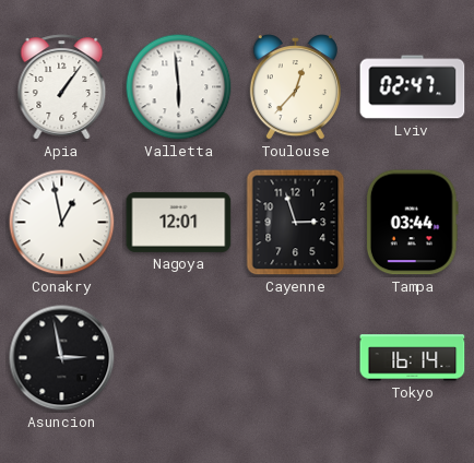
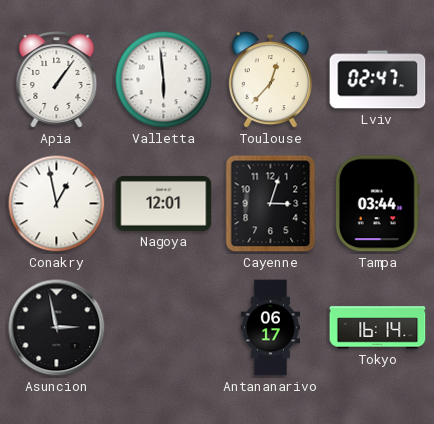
Cayenne: 2:57 -> 3:03 (271, 204)
Antananarivo: none -> 06:17 (271, 328)
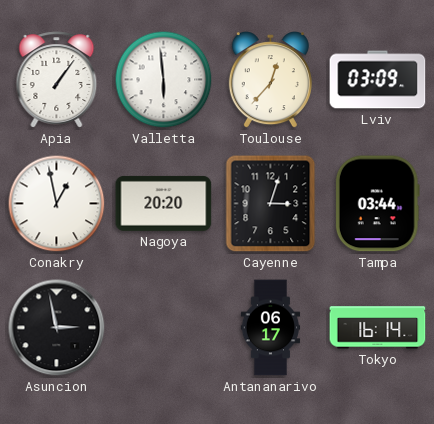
Lviv: 02:47 -> 03:09 (378, 80)
Nagoya: 12:01 -> 20:20 (164, 203)
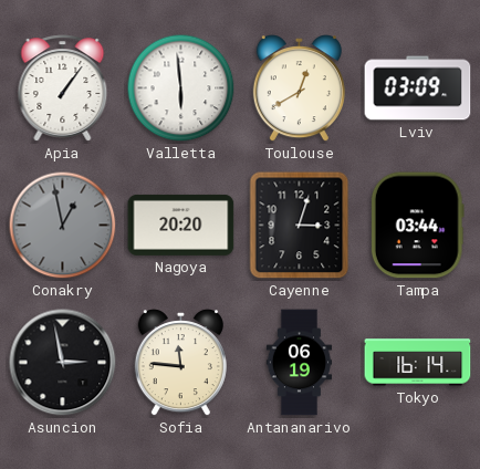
Toulouse: 12:37 -> 12:40 (299, 88)
Conakry dial: white -> grey (63, 226)
Sofia: none -> 11:46 (180, 363)
Antananarivo: 06:17 -> 06:19 (300, 363)
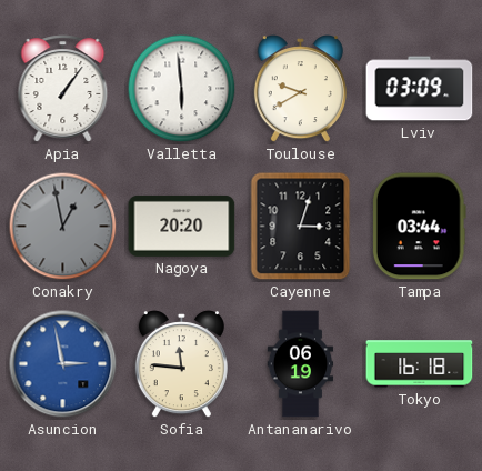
Toulouse: 12:40 -> 9:40 (300, 89)
Asuncion dial: black -> blue (63, 364)
Tokyo: 16:14 -> 16:18 (420, 364)
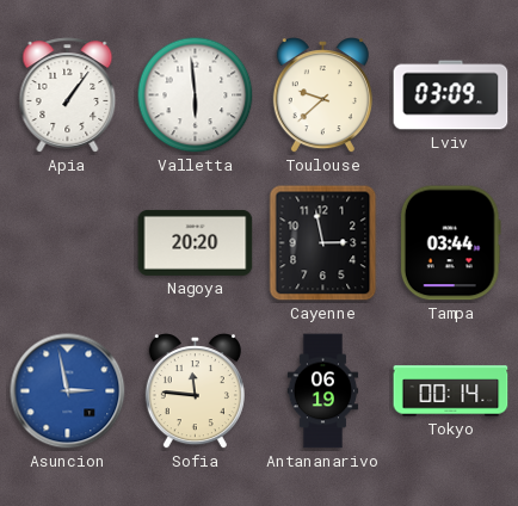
Toulouse: 9:40 -> 9:38 (322, 95)
Conakry: 12:58 -> none (63, 227)
Cayenne: 3:03 -> 2:58 (323, 243)
Tokyo: 16:18 -> 00:14 (451, 391)
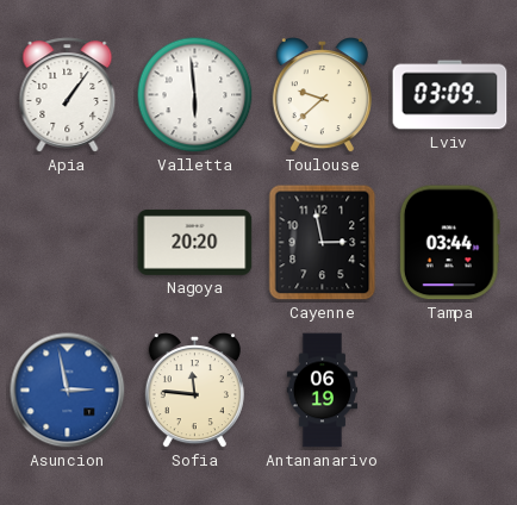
Tokyo: 00:14 -> none (451, 391)
